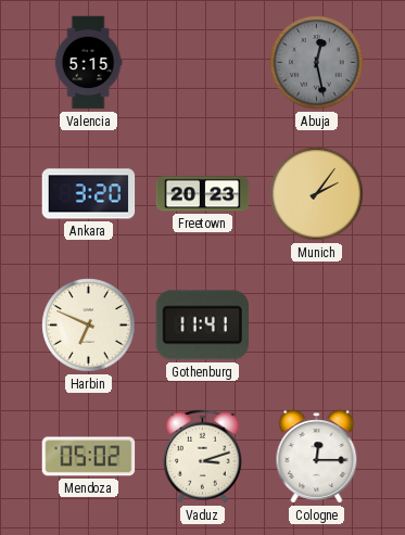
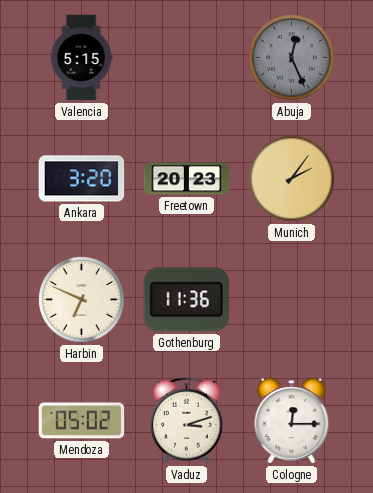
Abuja: 12:28 -> 12:26 (292, 58)
Gothenburg: 11:41 -> 11:36 (186, 300)
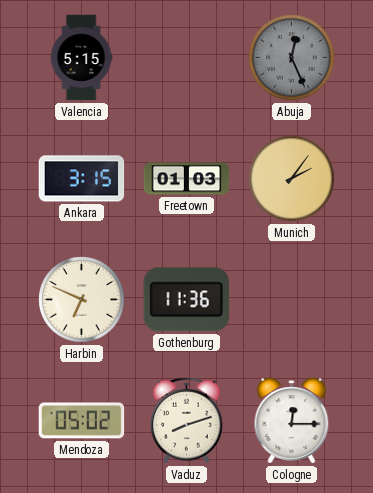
Ankara: 3:20 -> 3:15 (82, 179)
Freetown: 20:23 -> 01:03 (187, 179)
Vaduz: 3:12 -> 8:12 (187, 420)
